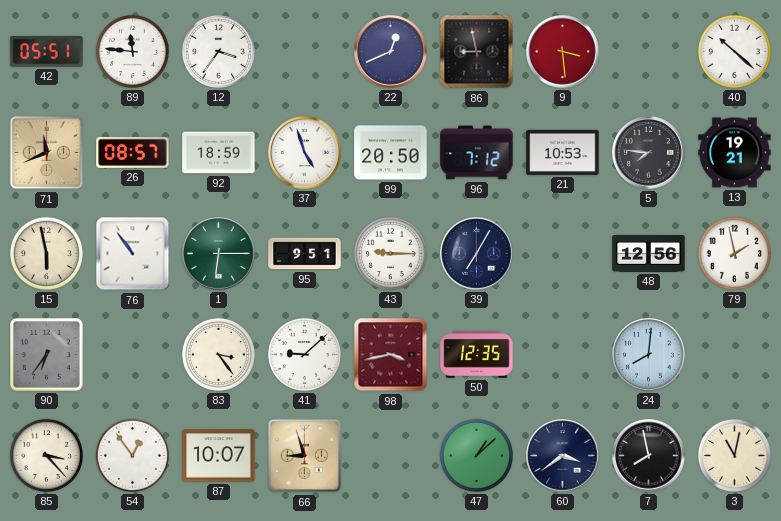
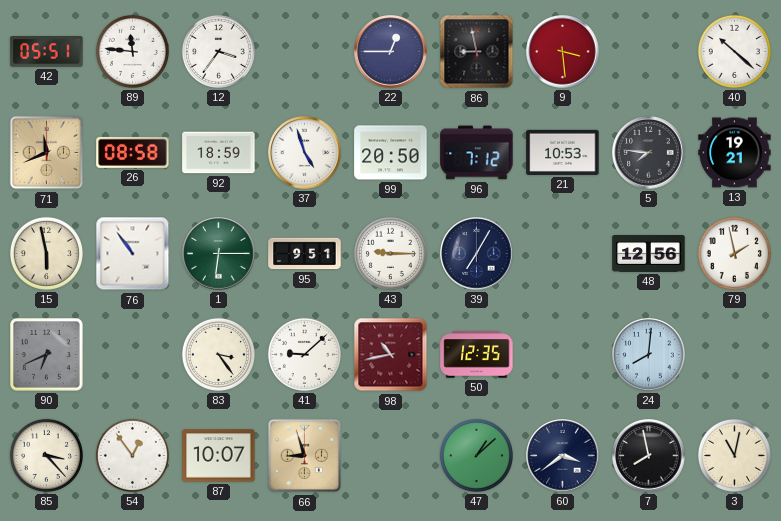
22: 12:41 -> 12:45 (391, 52)
26: 08:57 -> 08:58 (133, 152)
90: 6:36 -> 6:41 (47, 355)
98: 3:43 -> 10:43 (391, 355)
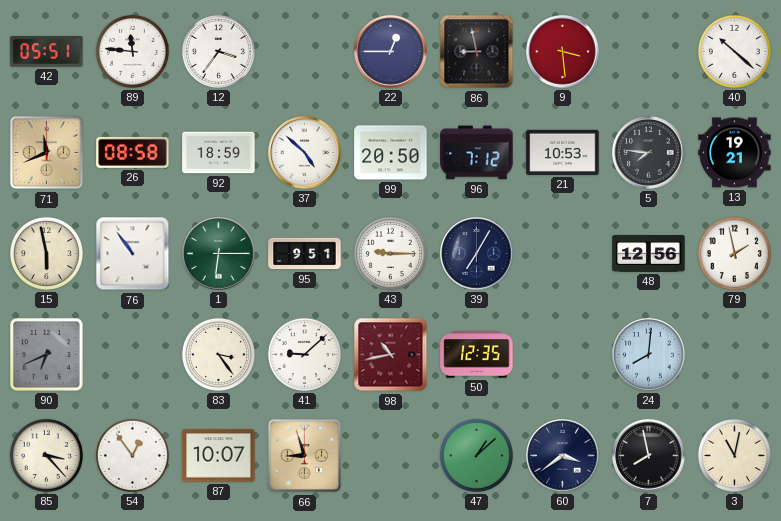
37: 4:57 -> 4:52 (305, 153)
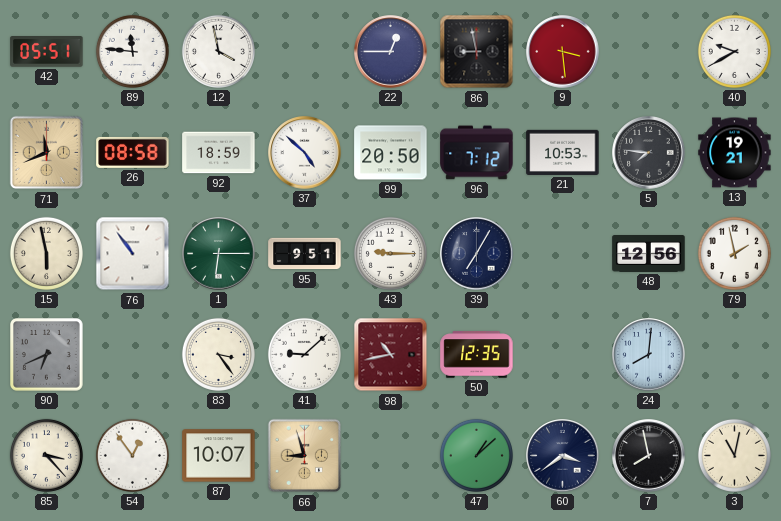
12: 3:36 -> 3:58 (218, 51)
40: 10:22 -> 9:40 (734, 51)
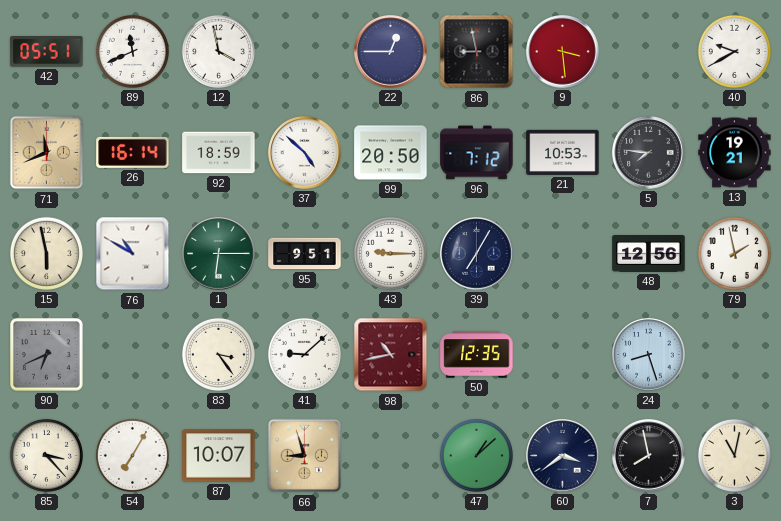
89: 11:46 -> 11:41 (132, 51)
26: 08:58 -> 16:14 (133, 152)
76: 10:54 -> 10:50 (133, 254)
24: 8:01 -> 8:27 (649, 355)
54: 12:54 -> 7:05 (132, 455)
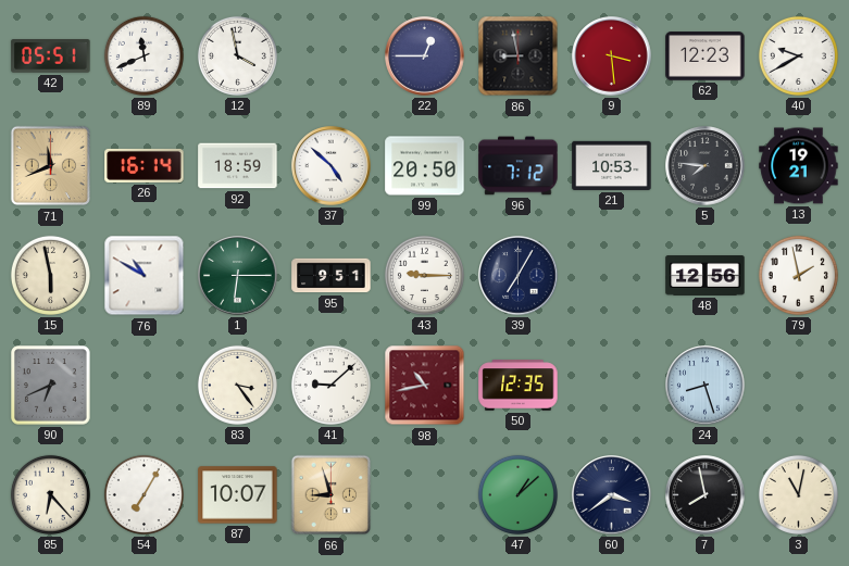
62: none -> 12:23 (706, 56)
85: 3:23 -> 6:23 (50, 494)
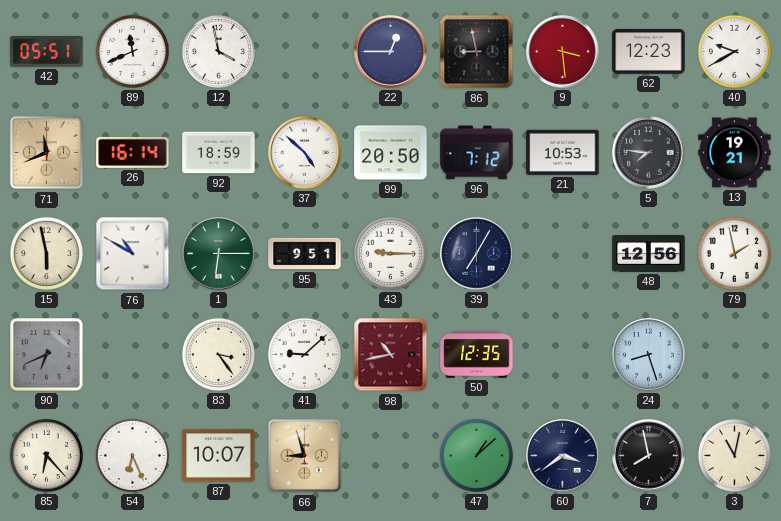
54: 7:05 -> 6:26 (132, 455)
